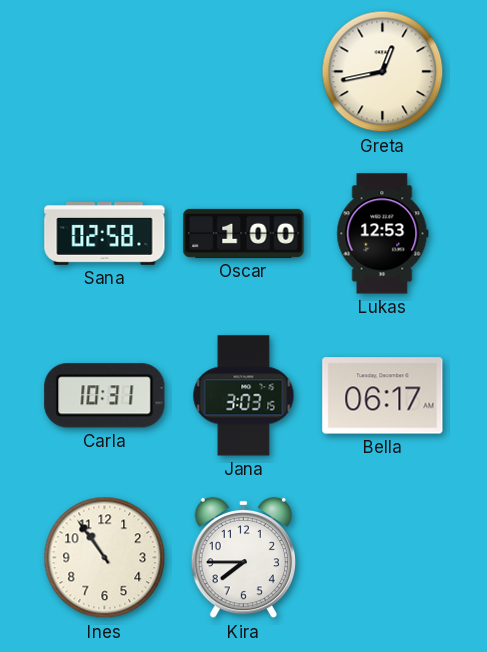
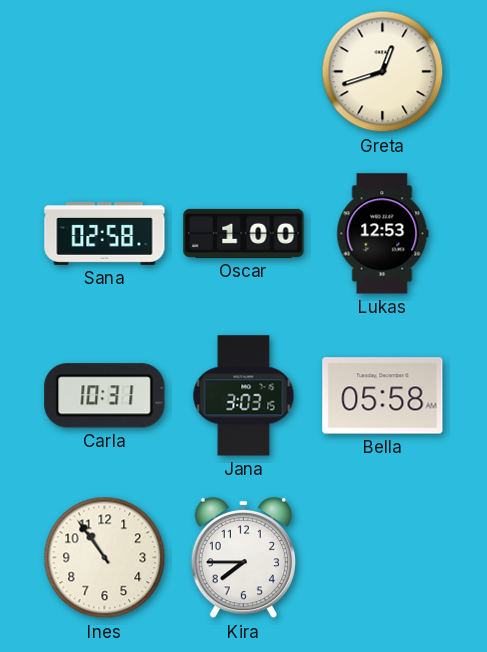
Greta: 12:43 -> 12:42 (383, 72)
Bella: 06:17 -> 05:58 (383, 396)
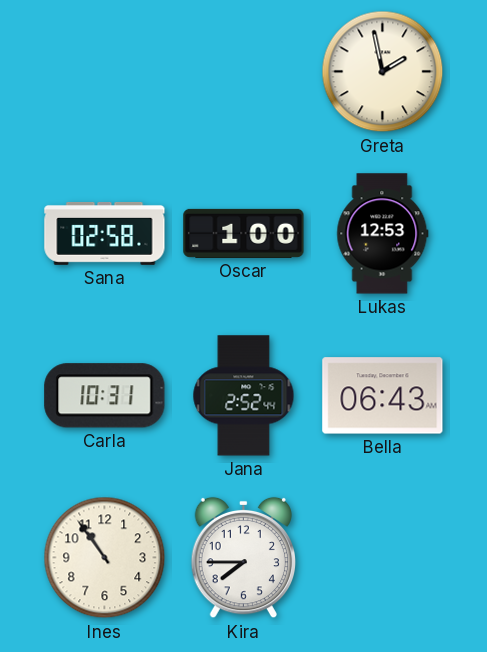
Greta: 12:42 -> 1:58 (383, 72)
Jana: 3:03 -> 2:52 (244, 396)
Bella: 05:58 -> 06:43 (383, 396)
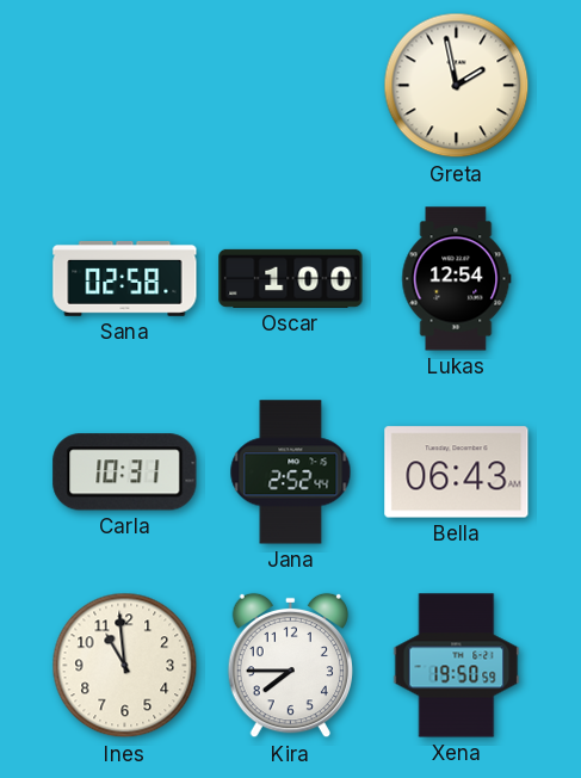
Lukas: 12:53 -> 12:54 (457, 279)
Ines: 10:54 -> 10:59 (125, 666)
Xena: none -> 19:50 (457, 666)
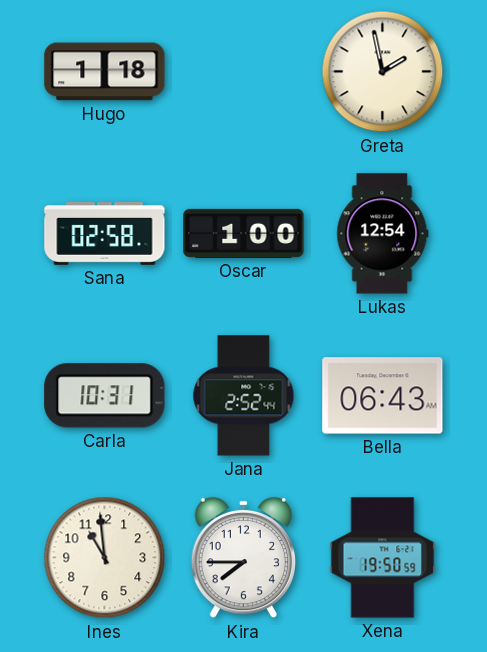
Hugo: none -> 1:18 (105, 72)
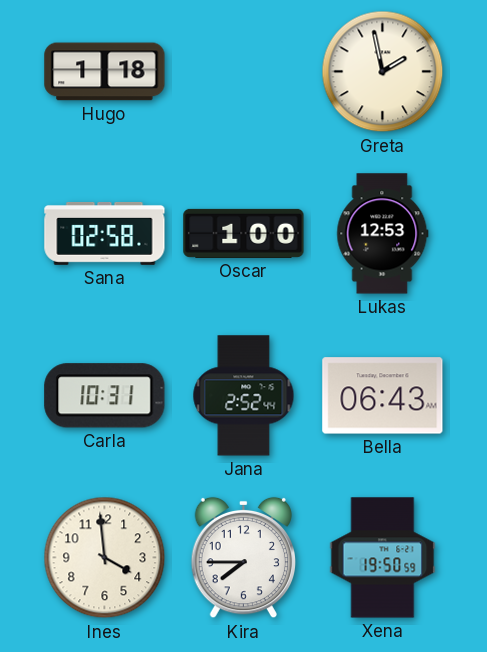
Lukas: 12:54 -> 12:53 (383, 234)
Ines: 10:59 -> 3:59 (105, 558)
